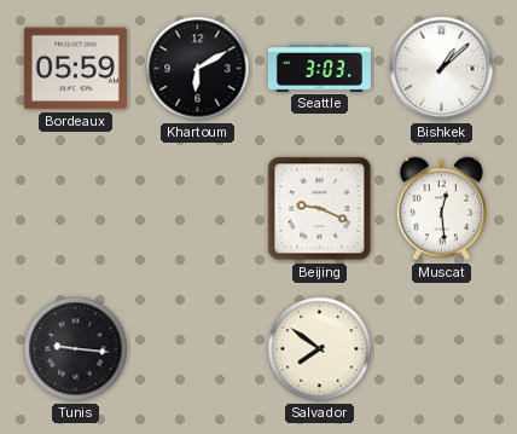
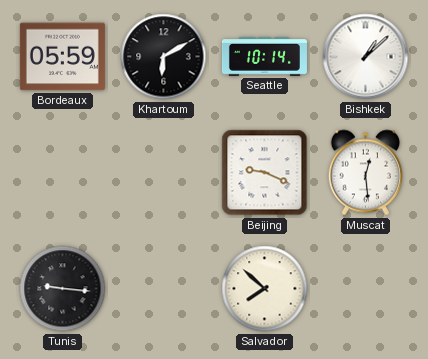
Seattle: 3:03 -> 10:14 (264, 57)
Salvador: 7:51 -> 7:52 (265, 289)
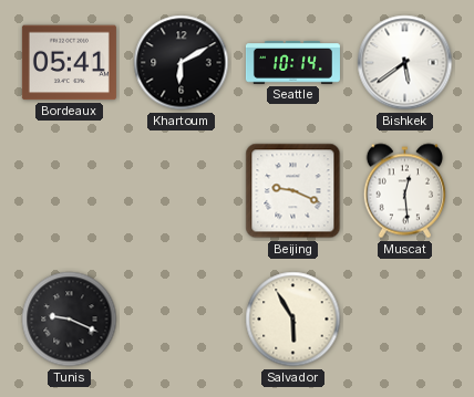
Bordeaux: 05:59 -> 05:41 (69, 63)
Bishkek: 1:08 -> 5:39 (405, 63)
Tunis: 9:16 -> 9:19 (70, 320)
Salvador: 7:52 -> 5:55 (293, 320)
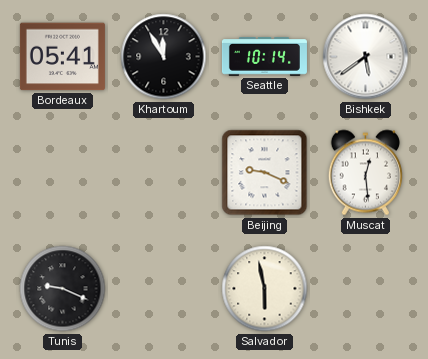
Khartoum: 6:10 -> 11:55 (164, 57)
Salvador: 5:55 -> 5:58 (265, 289)
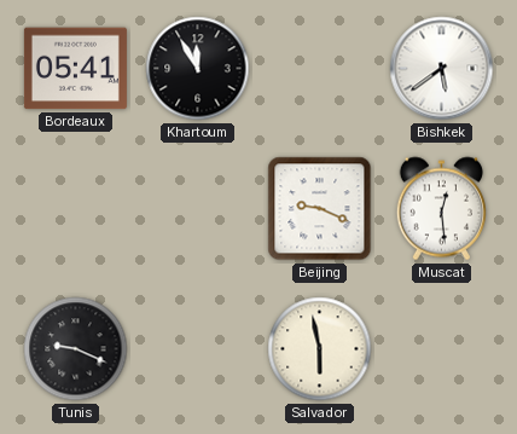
Seattle: 10:14 -> none (264, 57)
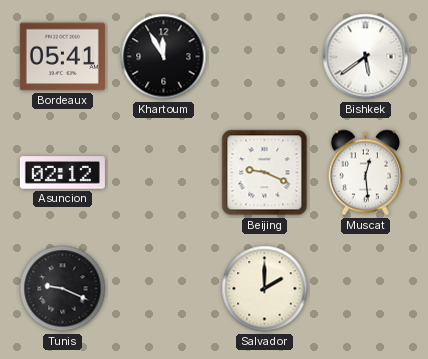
Asuncion: none -> 02:12 (62, 173)
Salvador: 5:58 -> 2:00 (265, 289)
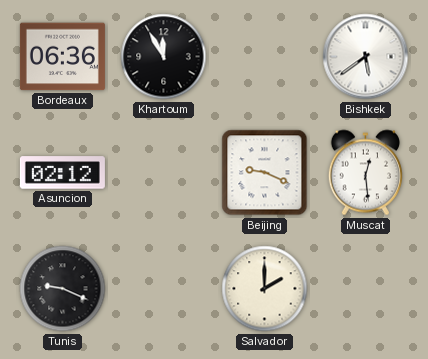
Bordeaux: 05:41 -> 06:36 (62, 57)
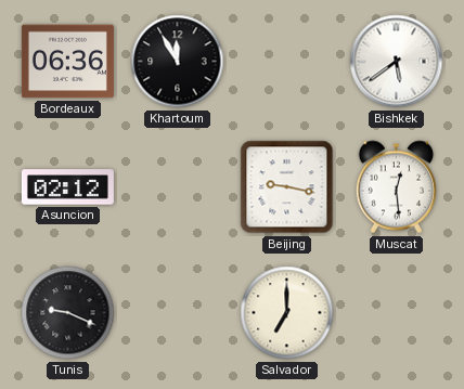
Beijing: 9:19 -> 9:17 (287, 187)
Salvador: 2:00 -> 7:00 (287, 313)
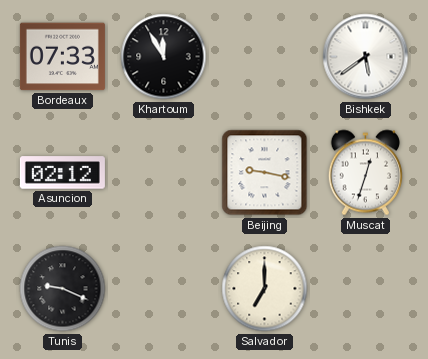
Bordeaux: 06:36 -> 07:33 (62, 57)
Muscat: 12:29 -> 12:33 (365, 173)
